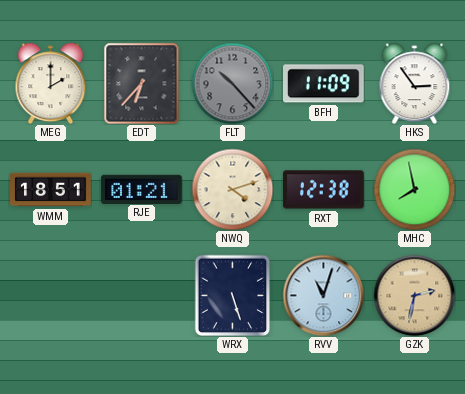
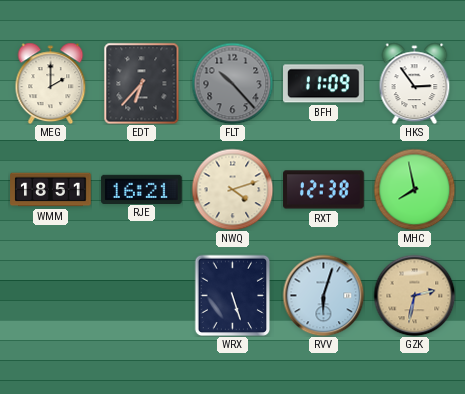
RJE: 01:21 -> 16:21 (142, 189)
RVV: 11:03 -> 6:03 (323, 295)
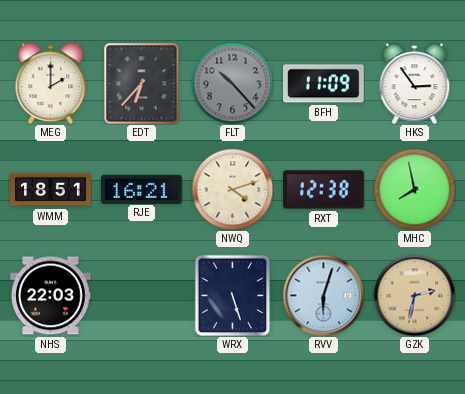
NHS: none -> 22:03 (51, 296)
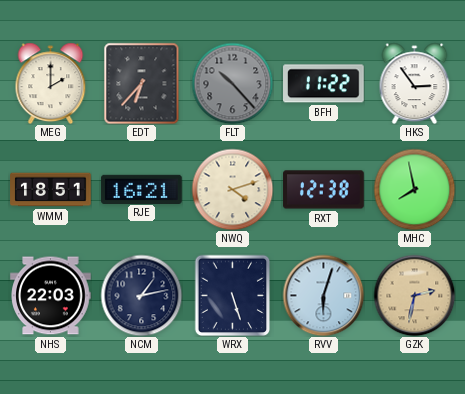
BFH: 11:09 -> 11:22 (324, 84)
NCM: none -> 1:13 (141, 295)
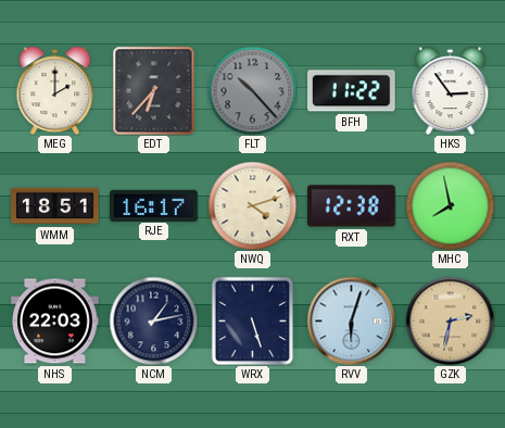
RJE: 16:21 -> 16:17 (154, 205)
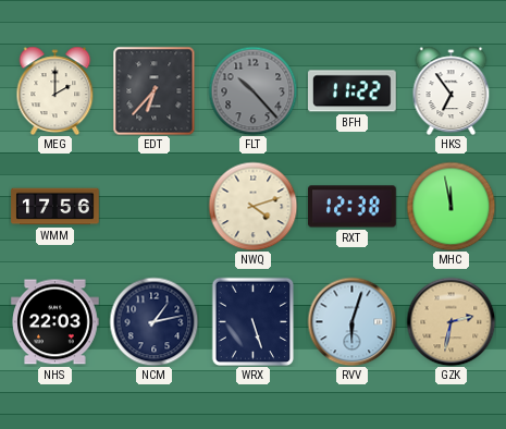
HKS: 2:54 -> 6:54 (452, 90)
WMM: 18:51 -> 17:56 (55, 207)
RJE: 16:17 -> none (154, 205)
MHC: 7:58 -> 11:58 (451, 206)
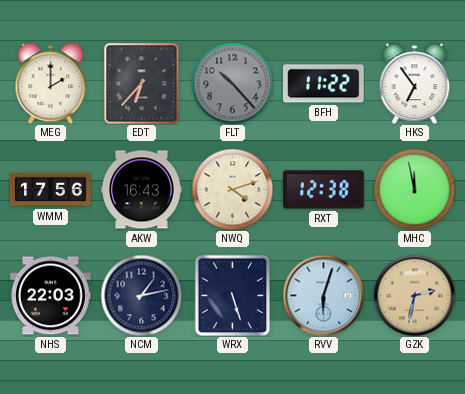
AKW: none -> 16:43 (142, 190)
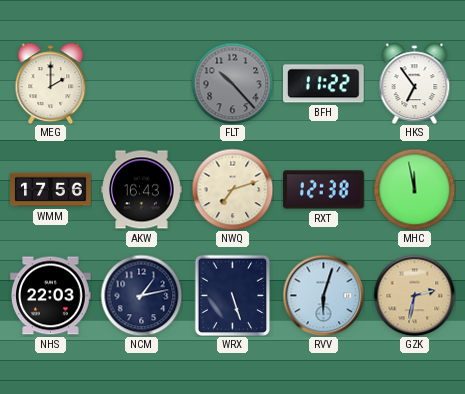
EDT: 6:37 -> none (142, 83)
NWQ: 4:12 -> 7:12 (232, 189)
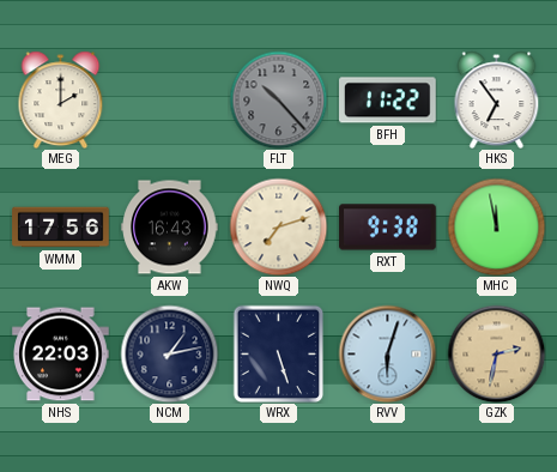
RXT: 12:38 -> 9:38 (388, 228)
